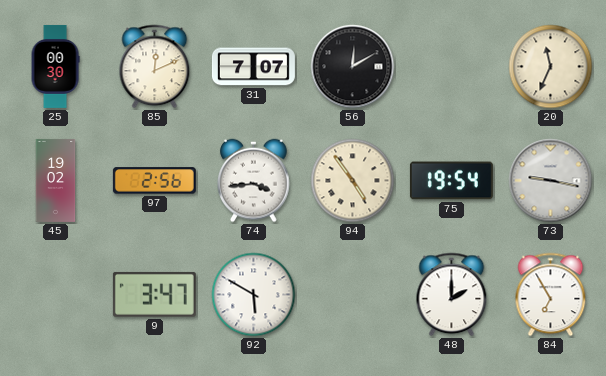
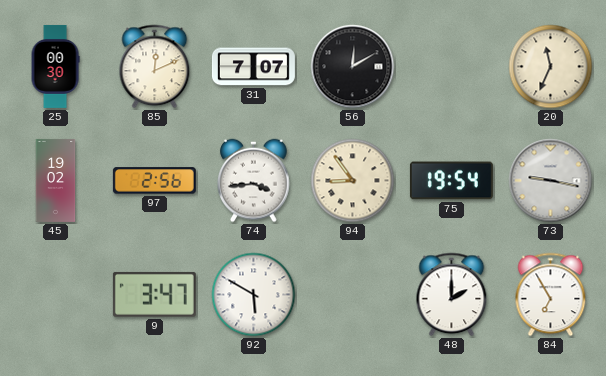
94: 4:54 -> 8:54 (353, 181)
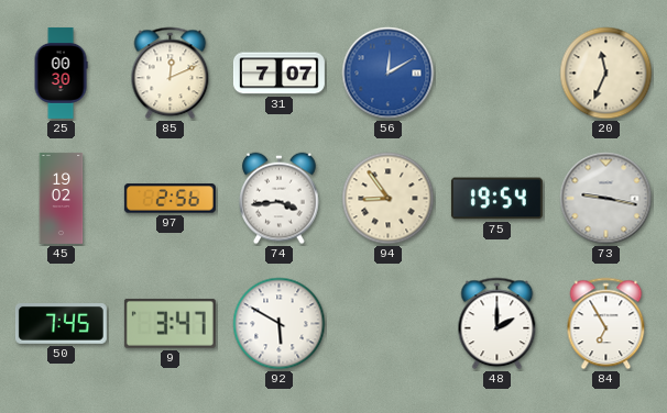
56 dial: black -> blue (389, 74)
50: none -> 7:45 (61, 324)
